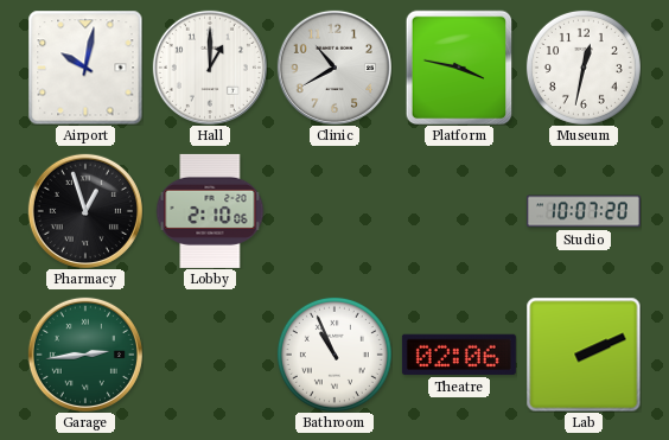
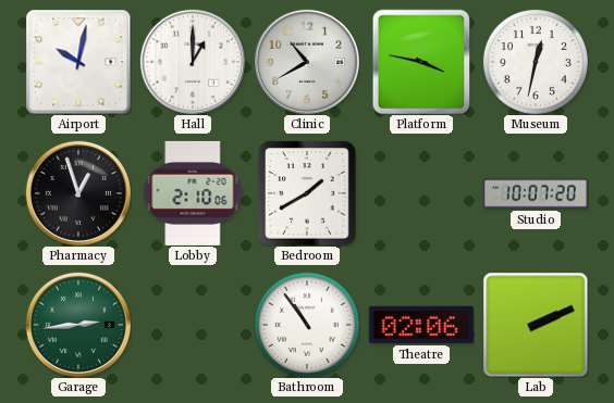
Bedroom: none -> 1:40 (307, 193)
Bathroom: 10:56 -> 10:54 (307, 325)
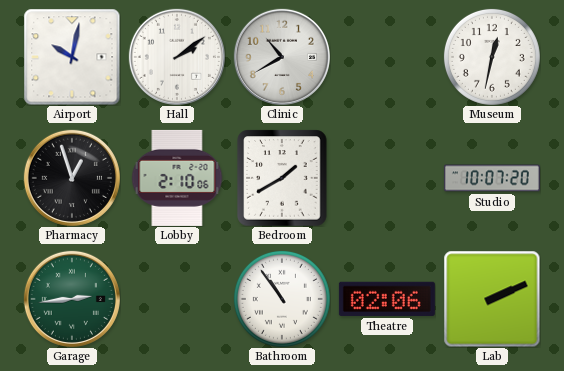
Hall: 1:00 -> 2:09 (177, 57)
Platform: 3:47 -> none (421, 62)
